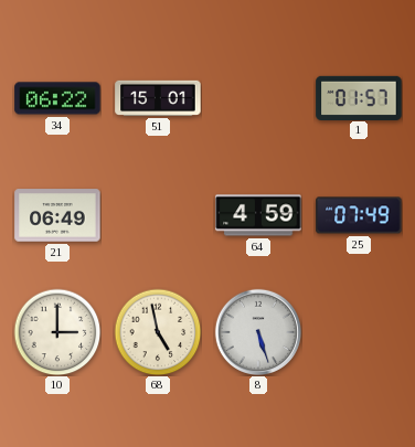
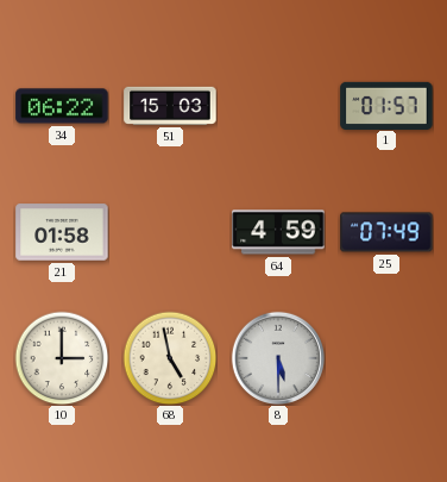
51: 15:01 -> 15:03 (170, 106)
21: 06:49 -> 01:58 (62, 232)
8: 5:27 -> 5:30 (277, 357)
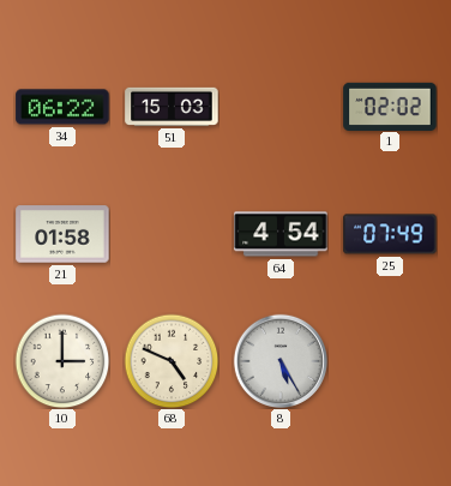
1: 01:57 -> 02:02 (390, 106)
64: 4:59 -> 4:54 (281, 234)
68: 4:58 -> 4:49 (172, 361)
8: 5:30 -> 5:25 (279, 360)
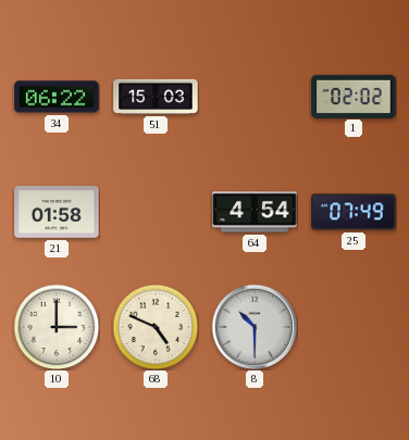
8: 5:25 -> 10:30 (253, 326)
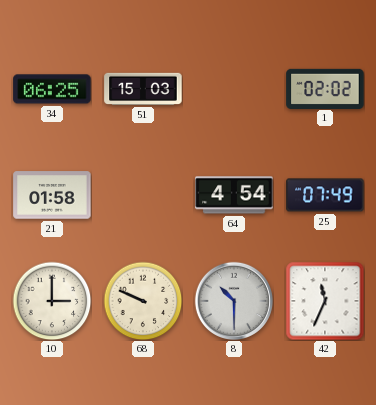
34: 06:22 -> 06:25 (52, 89)
68: 4:49 -> 9:49 (143, 301)
42: none -> 11:34 (325, 301)
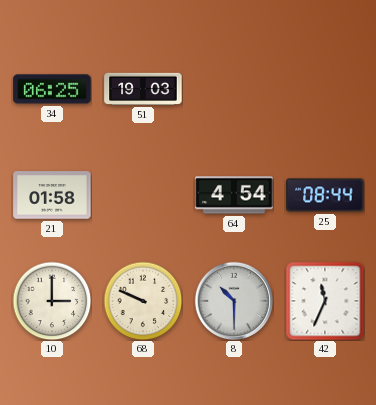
51: 15:03 -> 19:03 (143, 89)
1: 02:02 -> none (325, 88)
25: 07:49 -> 08:44 (325, 195)
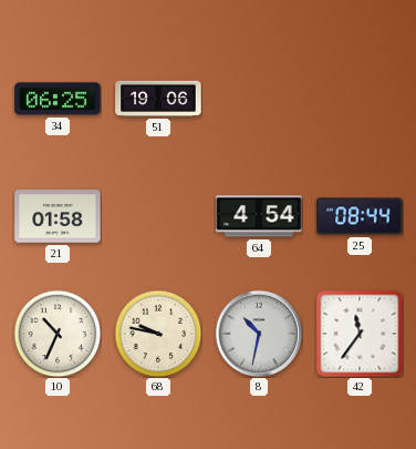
51: 19:03 -> 19:06 (158, 99)
10: 3:00 -> 10:34 (58, 334)
68: 9:49 -> 9:47 (158, 334)
8: 10:30 -> 10:32 (258, 333)
42: 11:34 -> 11:36 (360, 334)
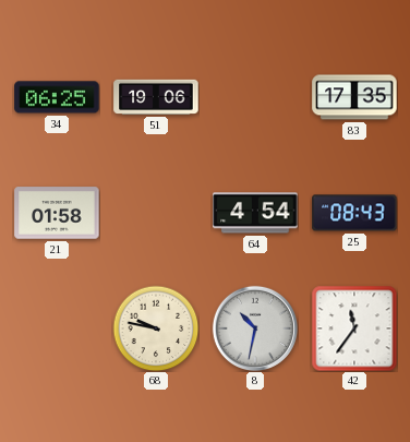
83: none -> 17:35 (354, 97)
25: 08:44 -> 08:43 (354, 213)
10: 10:34 -> none (58, 334)
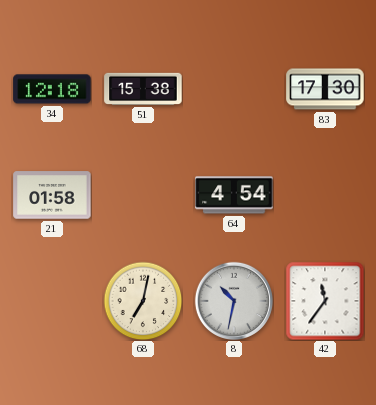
34: 06:25 -> 12:18 (52, 89)
51: 19:06 -> 15:38 (143, 89)
83: 17:35 -> 17:30 (325, 89)
25: 08:43 -> none (354, 213)
68: 9:47 -> 7:02 (143, 301)
